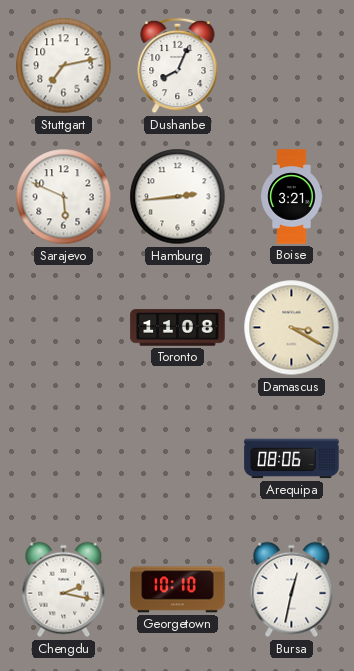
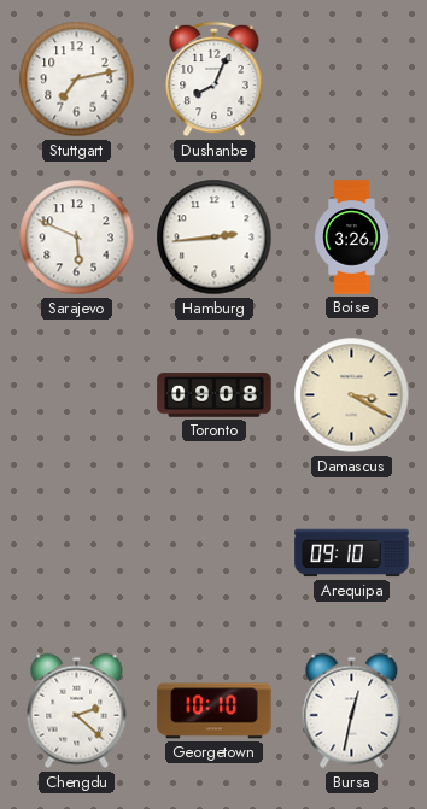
Boise: 3:21 -> 3:26 (352, 238)
Toronto: 11:08 -> 09:08 (215, 395)
Arequipa: 08:06 -> 09:10 (352, 553)
Chengdu: 2:17 -> 2:22 (77, 711)
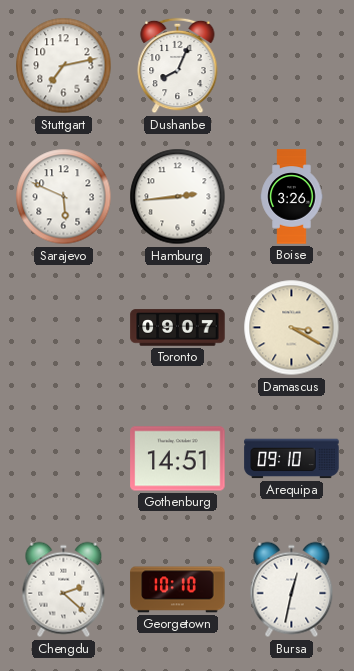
Toronto: 09:08 -> 09:07 (178, 328)
Gothenburg: none -> 14:51 (178, 459)
